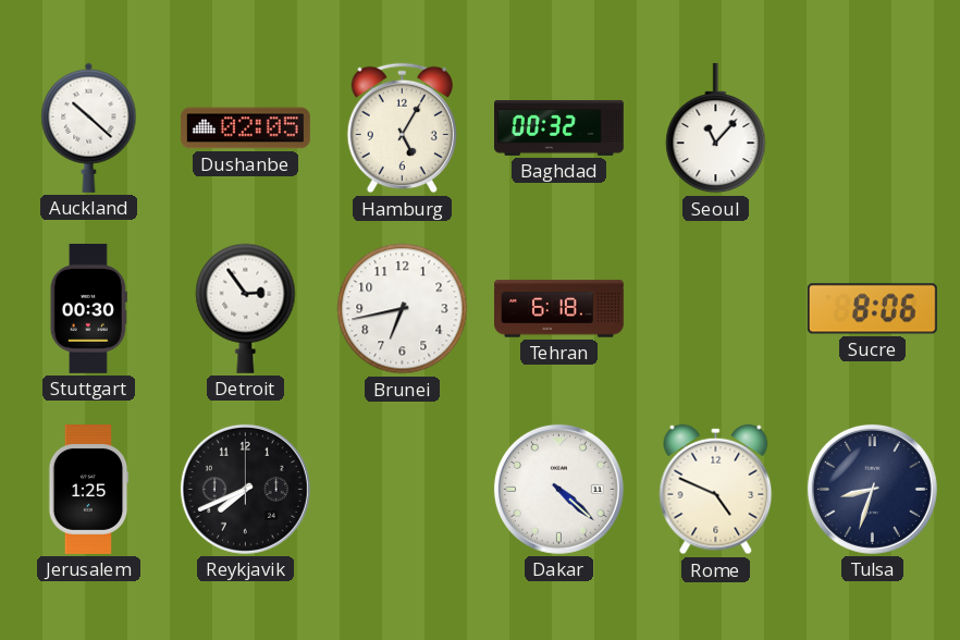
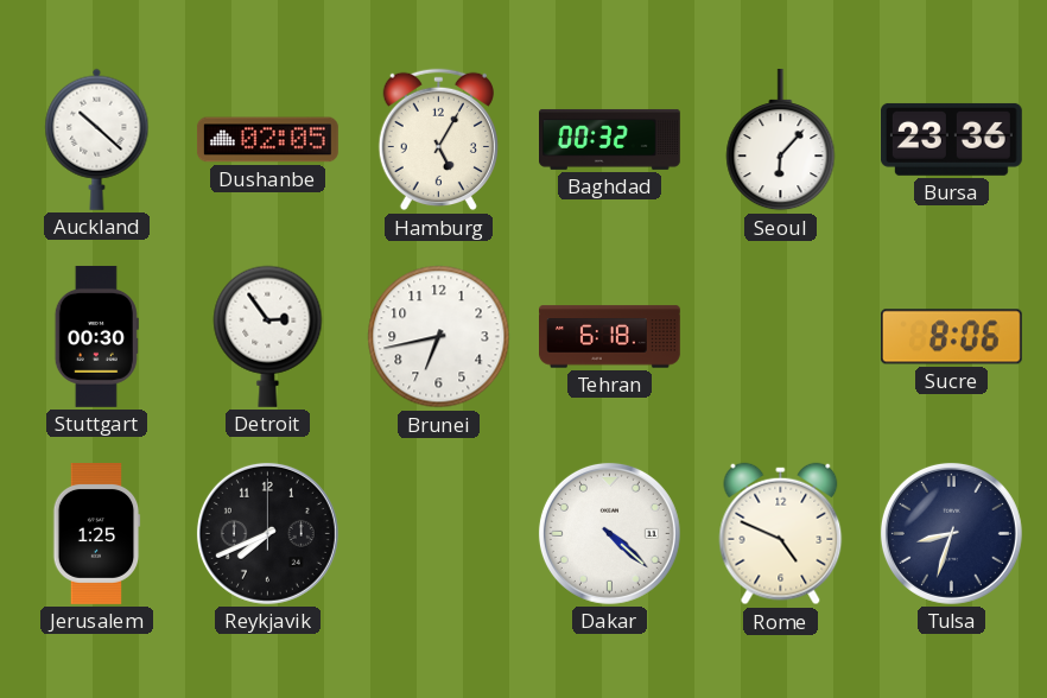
Seoul: 11:07 -> 6:07 (781, 140)
Bursa: none -> 23:36 (951, 139)
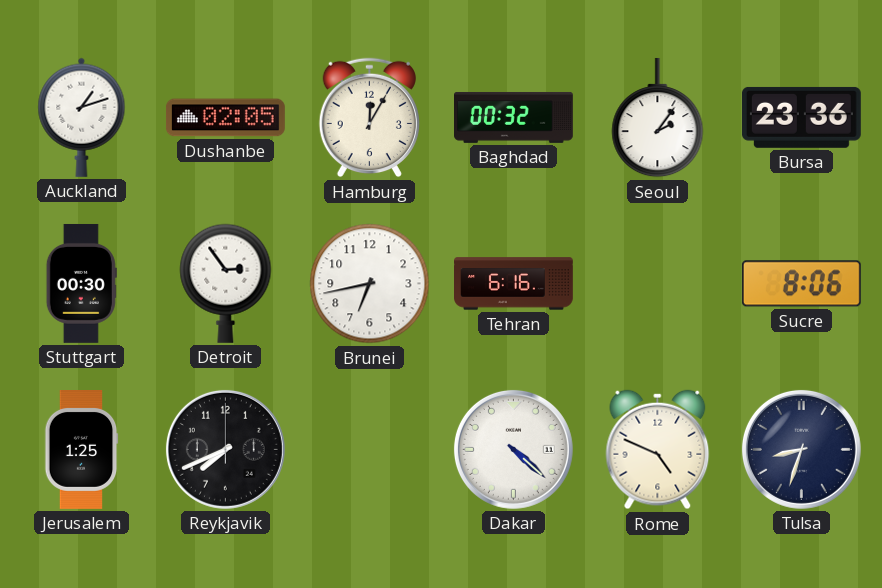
Auckland: 10:22 -> 1:12 (82, 117)
Hamburg: 5:05 -> 12:05 (369, 118)
Seoul: 6:07 -> 2:06 (658, 118)
Tehran: 6:18 -> 6:16 (514, 284)
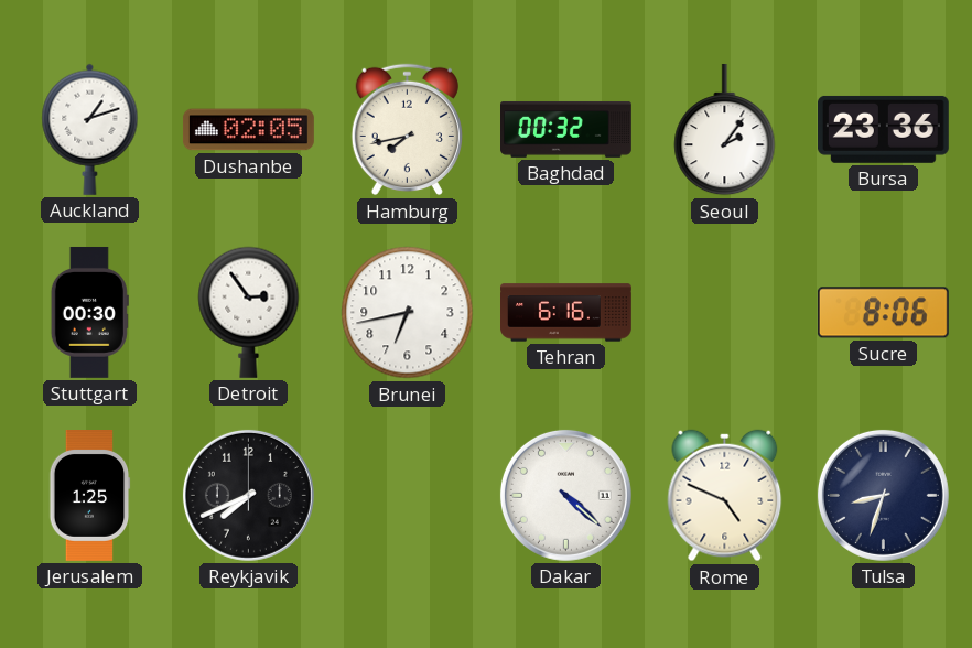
Hamburg: 12:05 -> 7:43 (407, 130)
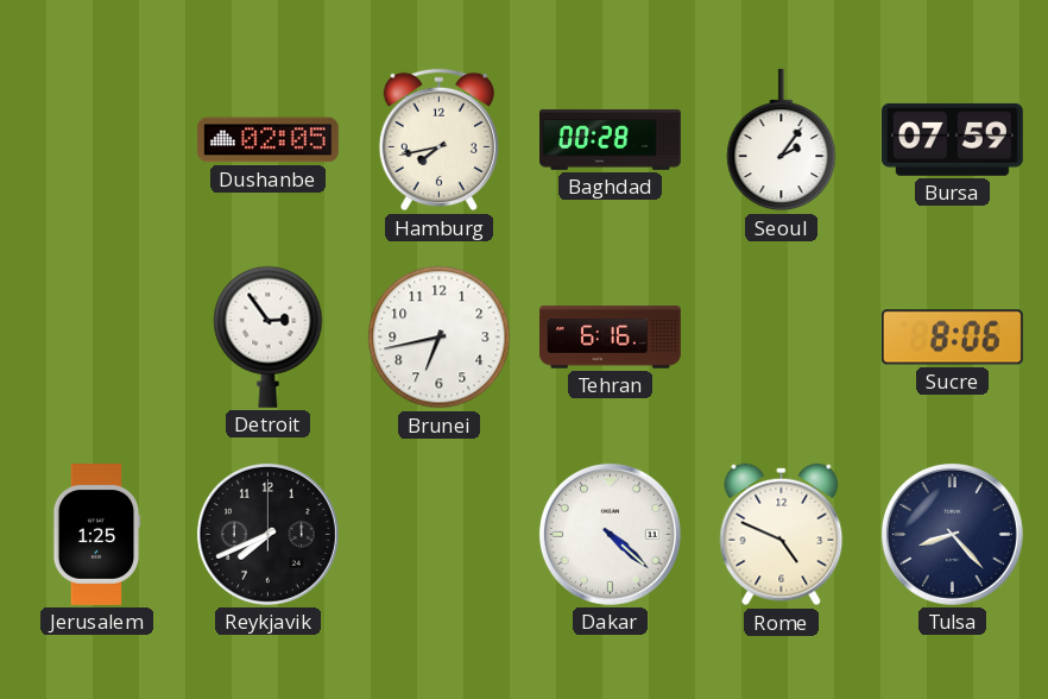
Auckland: 1:12 -> none (90, 129)
Baghdad: 00:32 -> 00:28 (611, 139)
Bursa: 23:36 -> 07:59 (952, 139)
Stuttgart: 00:30 -> none (89, 312)
Tulsa: 8:33 -> 8:23 (952, 534)
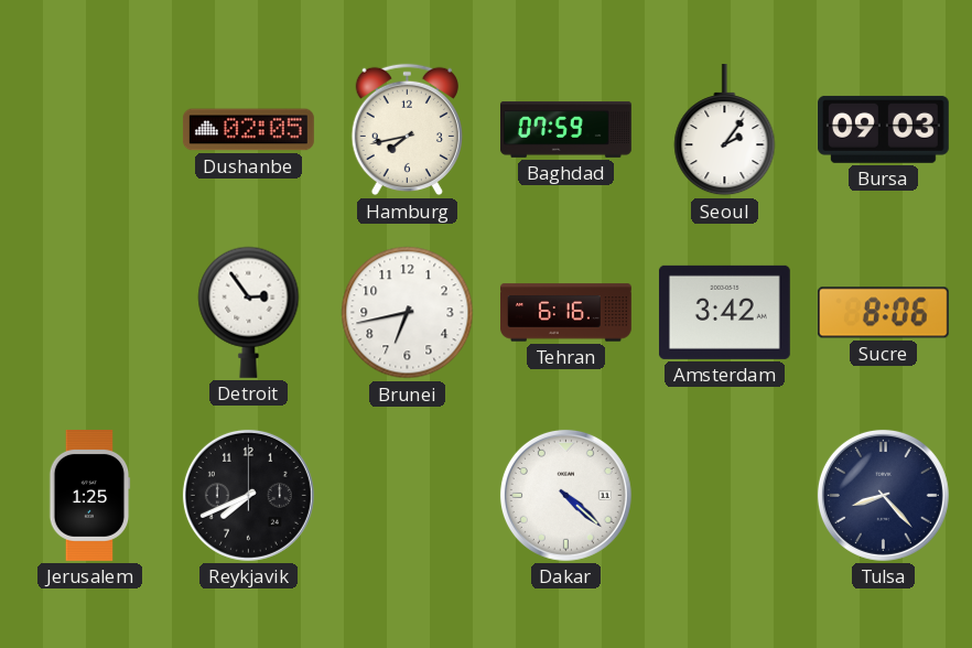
Baghdad: 00:28 -> 07:59 (566, 129)
Bursa: 07:59 -> 09:03 (883, 129)
Amsterdam: none -> 3:42 (724, 312)
Rome: 4:49 -> none (782, 535)
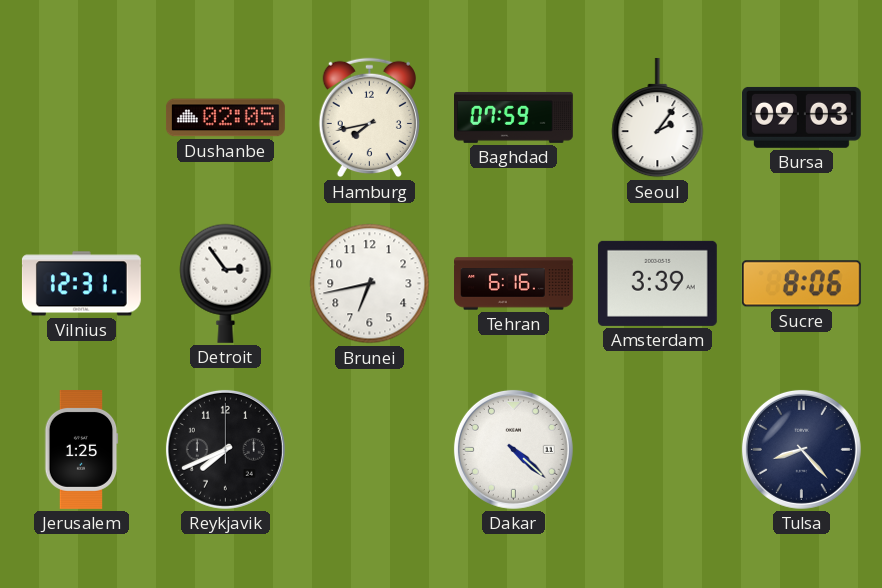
Vilnius: none -> 12:31 (81, 284)
Amsterdam: 3:42 -> 3:39 (657, 283)
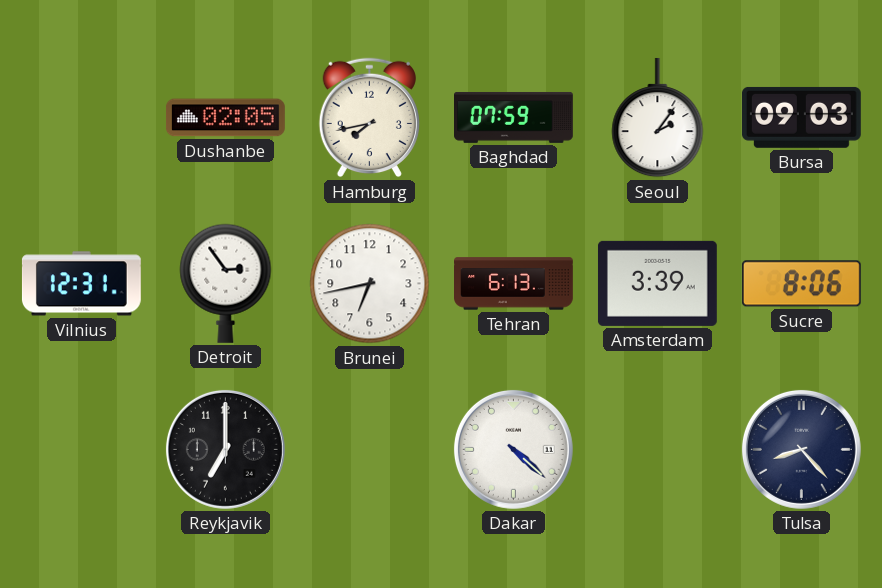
Tehran: 6:16 -> 6:13 (514, 284)
Jerusalem: 1:25 -> none (81, 450)
Reykjavik: 7:41 -> 7:00 (225, 449)
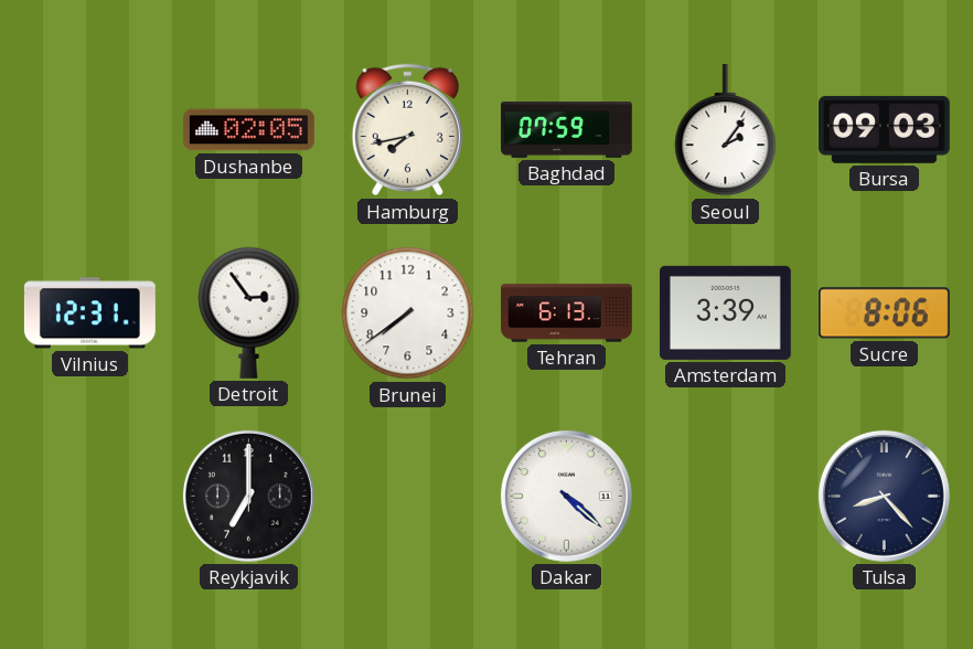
Brunei: 6:43 -> 7:39 (408, 313)
